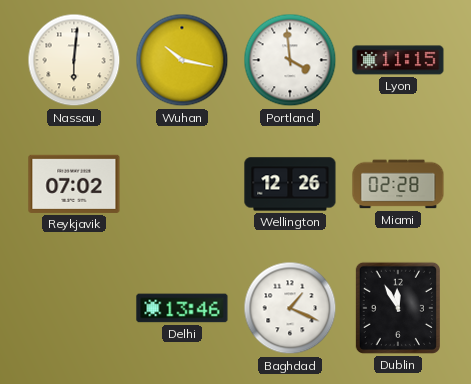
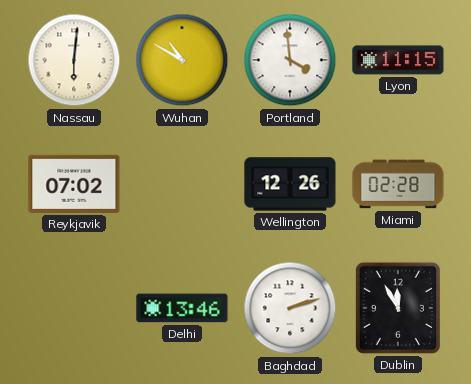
Wuhan: 10:17 -> 10:50 (182, 60)
Baghdad: 1:19 -> 2:12 (290, 308)
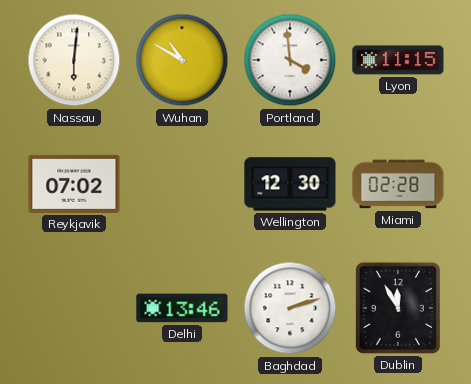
Wellington: 12:26 -> 12:30 (290, 184)
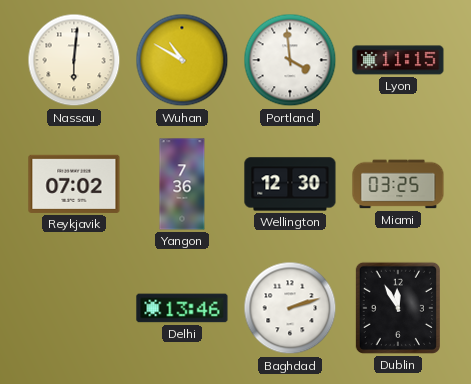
Yangon: none -> 7:36 (182, 184)
Miami: 02:28 -> 03:25 (398, 184)
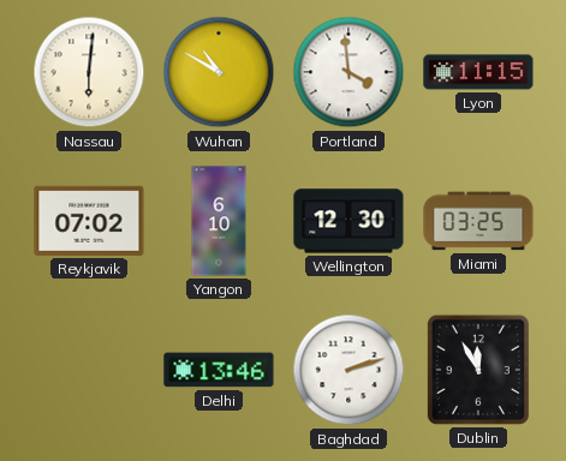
Yangon: 7:36 -> 6:10 (219, 221)
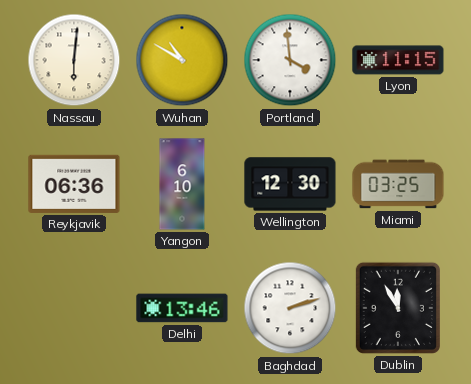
Reykjavik: 07:02 -> 06:36 (74, 184)
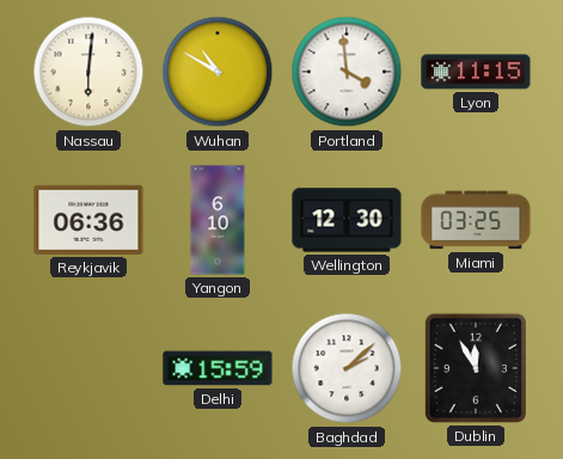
Delhi: 13:46 -> 15:59 (218, 368)
Baghdad: 2:12 -> 2:08 (347, 368)
